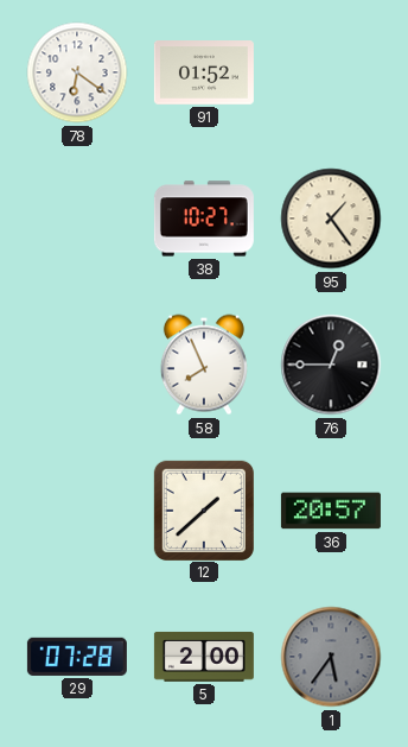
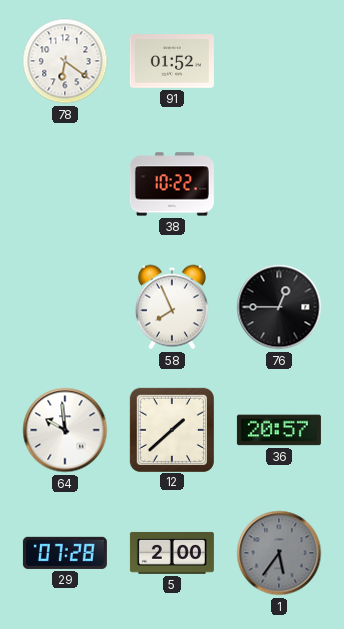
38: 10:27 -> 10:22 (172, 184)
95: 1:24 -> none (331, 219)
64: none -> 9:59 (65, 430)
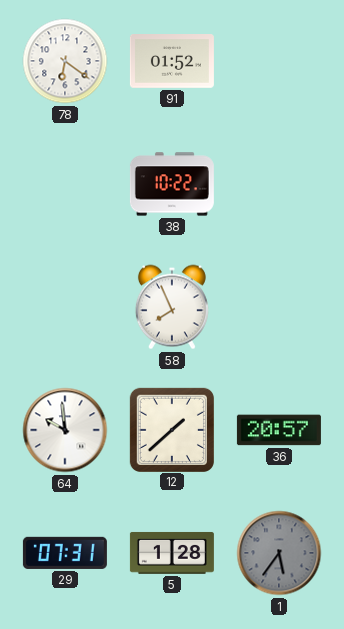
76: 12:45 -> none (279, 307)
29: 07:28 -> 07:31 (65, 553)
5: 2:00 -> 1:28 (172, 553)
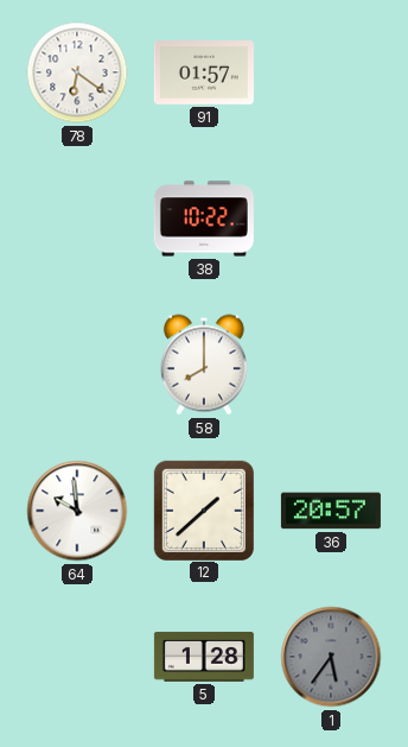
91: 01:52 -> 01:57 (204, 74)
58: 7:56 -> 8:00 (204, 365)
29: 07:31 -> none (65, 553)
